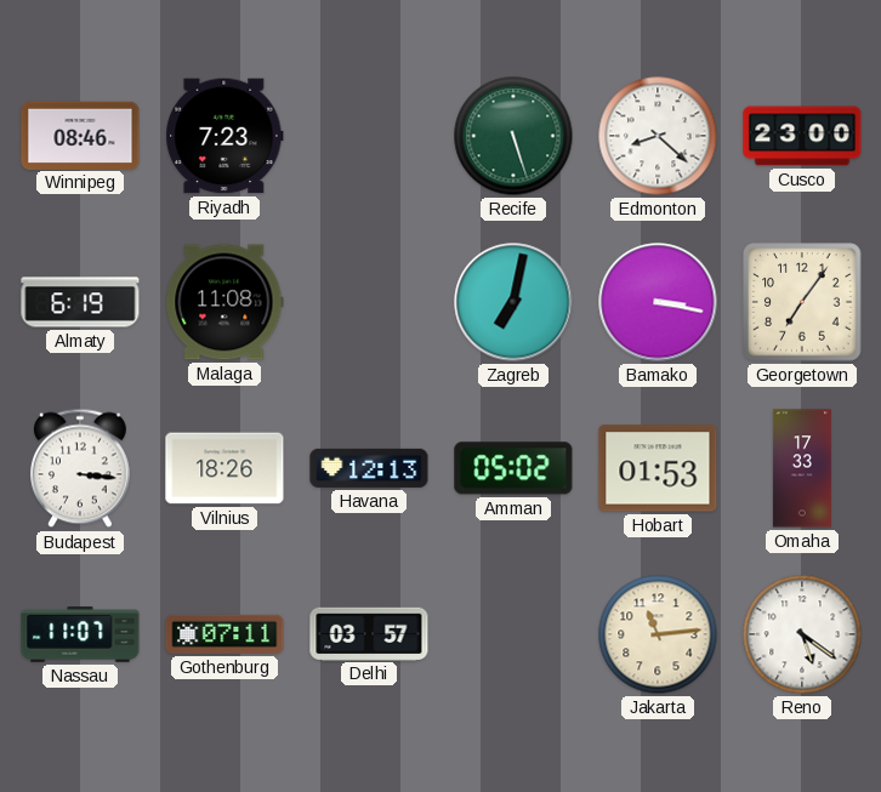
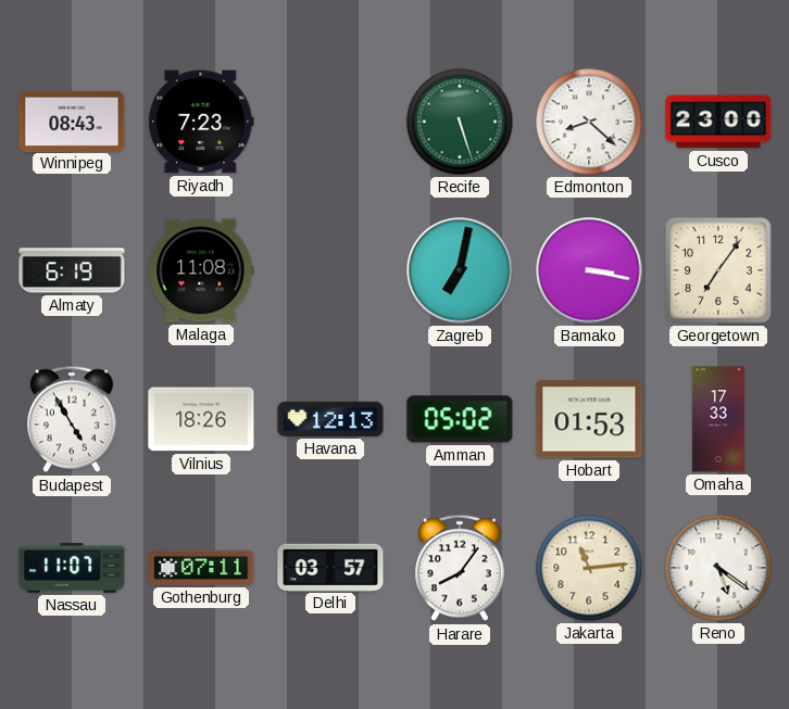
Winnipeg: 08:46 -> 08:43 (72, 121)
Budapest: 3:16 -> 4:55 (72, 419)
Harare: none -> 8:06 (460, 568)
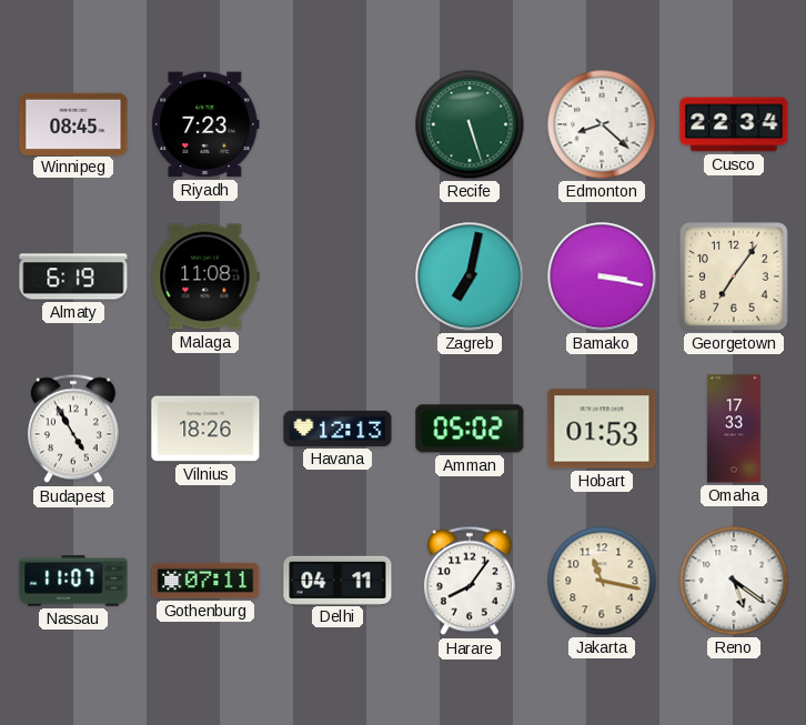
Winnipeg: 08:43 -> 08:45 (73, 123)
Cusco: 23:00 -> 22:34 (734, 124)
Delhi: 03:57 -> 04:11 (337, 580)
Jakarta: 11:14 -> 11:17 (602, 581)
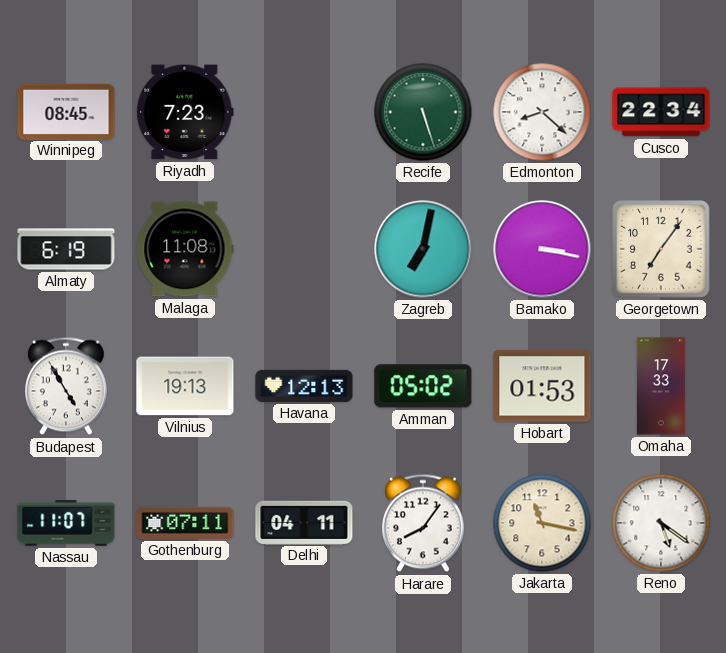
Vilnius: 18:26 -> 19:13 (185, 386)
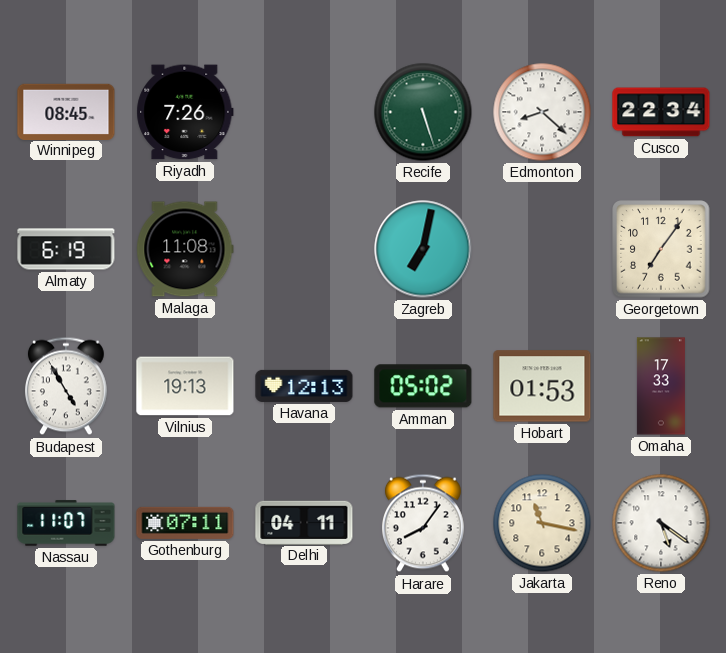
Riyadh: 7:23 -> 7:26 (185, 112)
Bamako: 3:17 -> none (542, 249)
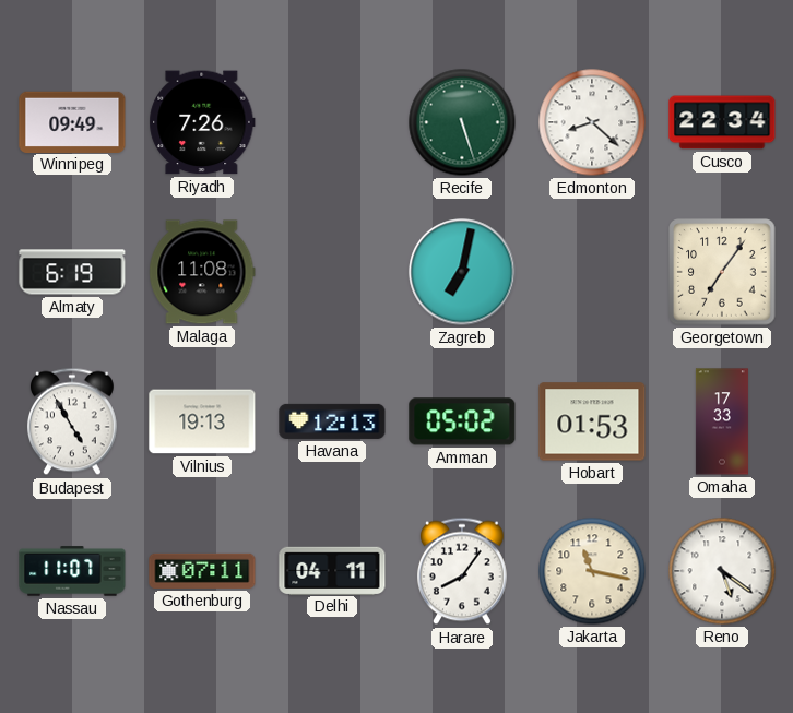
Winnipeg: 08:45 -> 09:49 (72, 121)
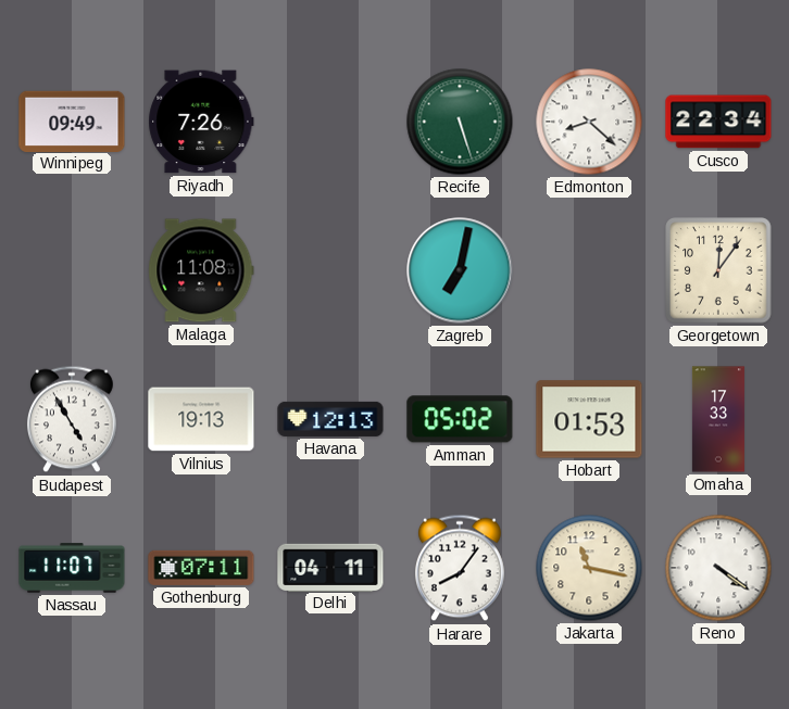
Almaty: 6:19 -> none (72, 272)
Georgetown: 7:06 -> 12:06 (718, 270)
Reno: 5:21 -> 4:21 (718, 568)
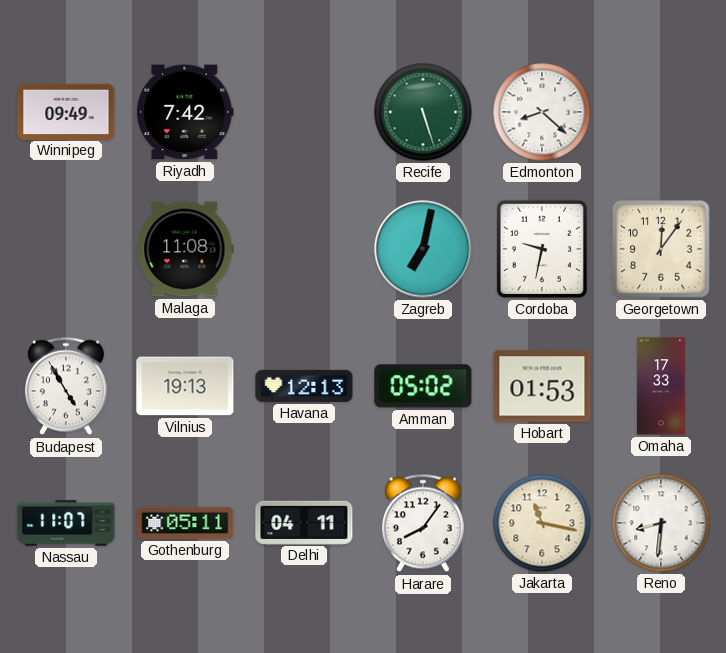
Riyadh: 7:26 -> 7:42 (185, 112)
Cusco: 22:34 -> none (718, 122)
Cordoba: none -> 9:32 (542, 249)
Gothenburg: 07:11 -> 05:11 (185, 523)
Reno: 4:21 -> 8:31 (661, 523)
